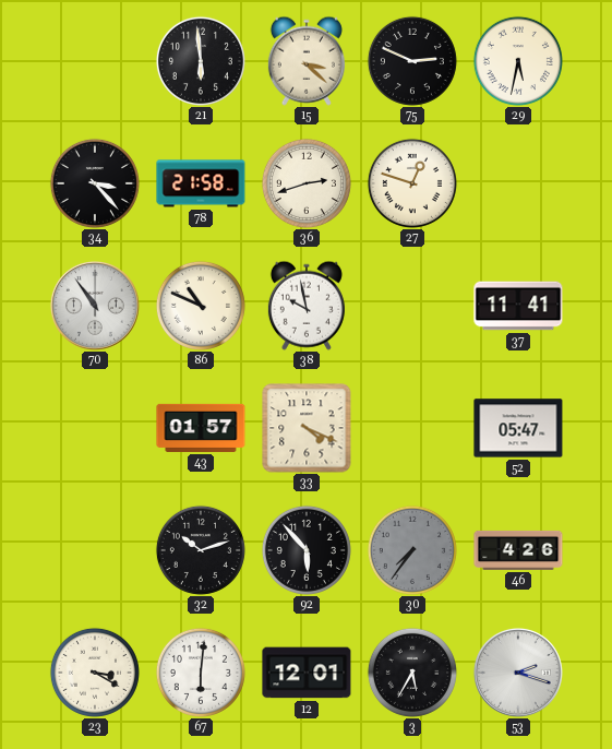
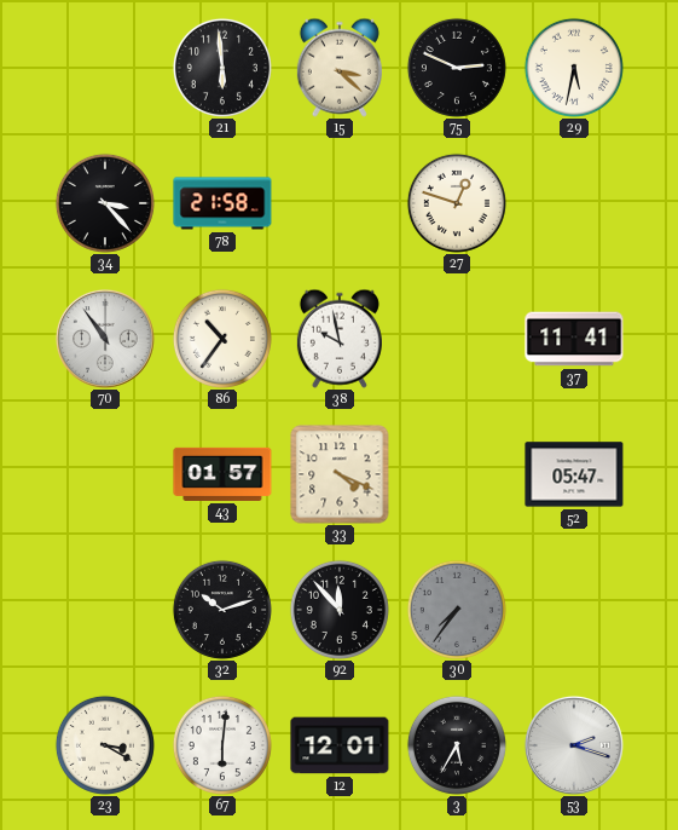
36: 2:42 -> none (307, 183)
86: 10:49 -> 10:36 (222, 339)
92: 5:53 -> 11:53 (340, 610)
46: 4:26 -> none (518, 550)
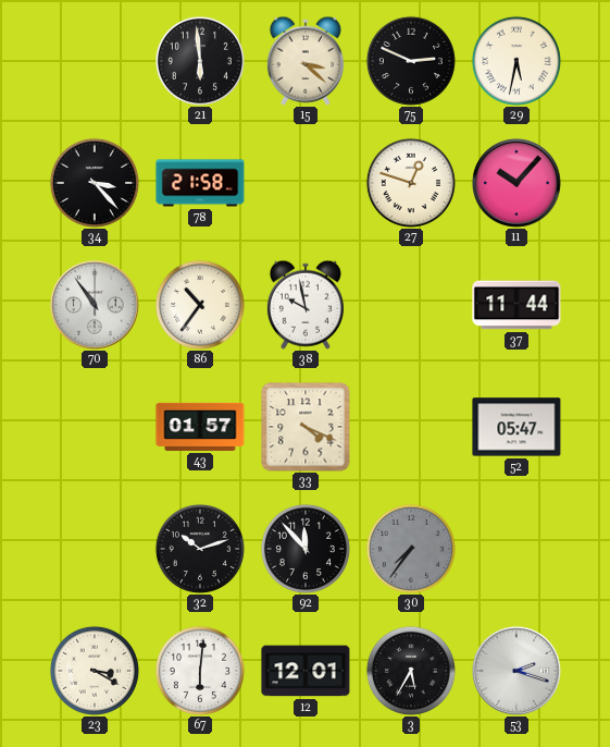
11: none -> 10:07 (516, 183)
37: 11:41 -> 11:44 (516, 305)
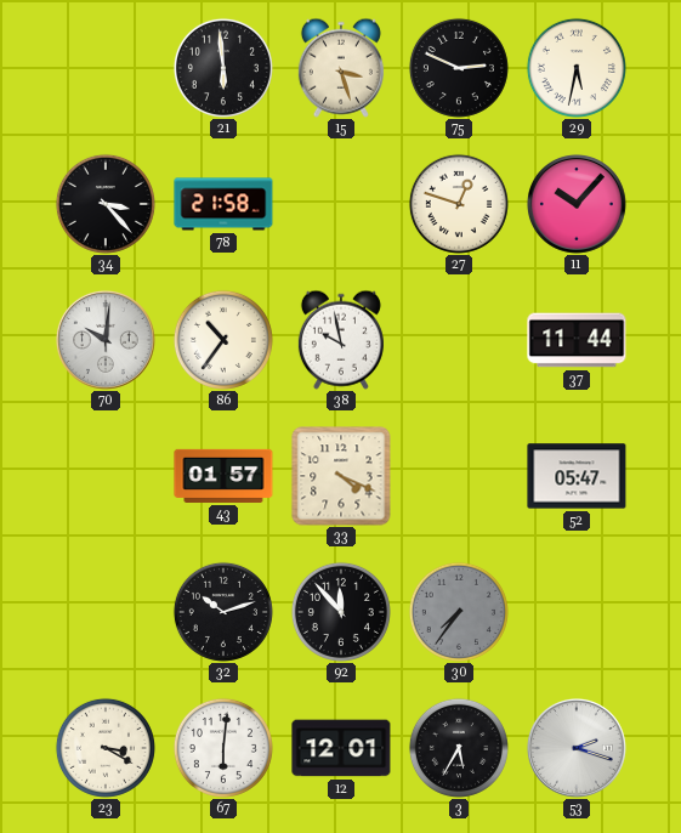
15: 3:22 -> 3:27 (341, 68)
70: 10:54 -> 10:01 (106, 340)
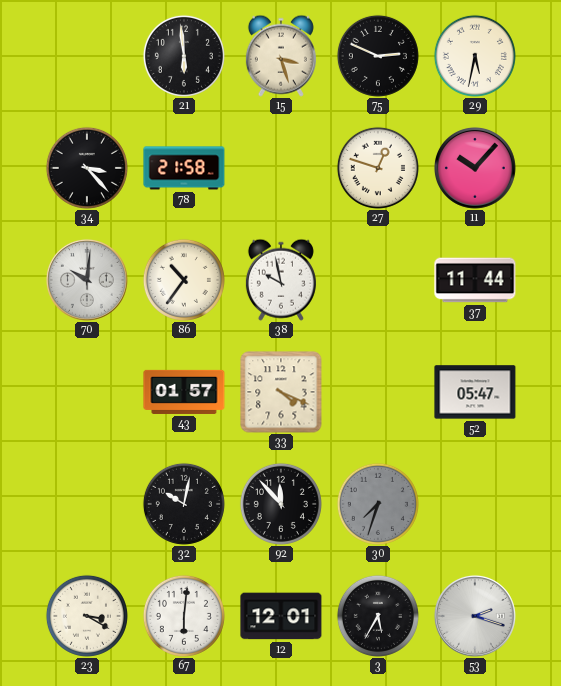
32: 10:12 -> 10:02 (184, 504)
30: 7:36 -> 7:33 (378, 504)
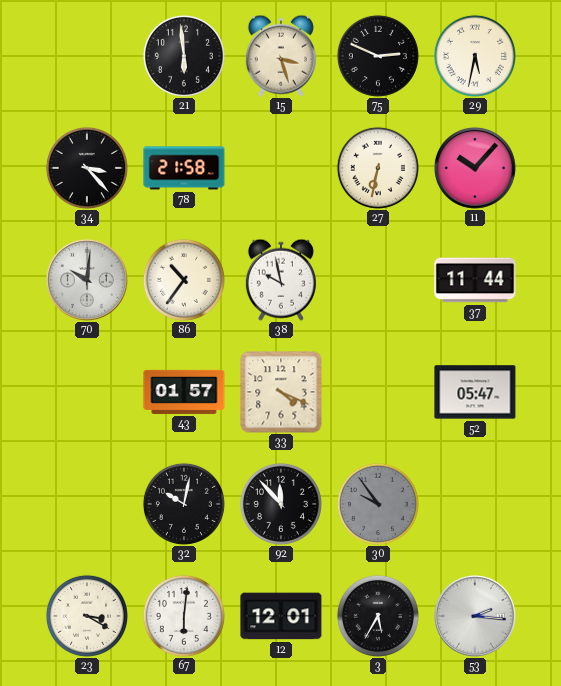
27: 12:48 -> 6:32 (378, 168)
30: 7:33 -> 9:54 (378, 504)
53: 2:18 -> 2:16 (475, 616)
